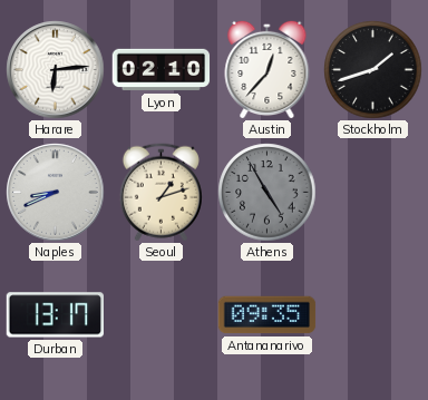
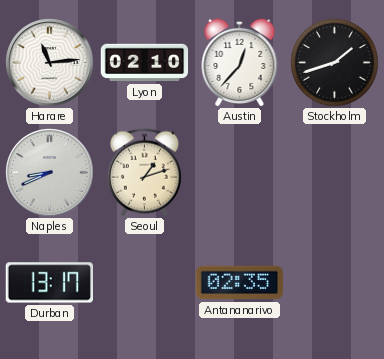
Harare: 6:14 -> 11:14 (50, 63)
Athens: 4:55 -> none (267, 193)
Antananarivo: 09:35 -> 02:35 (240, 283)
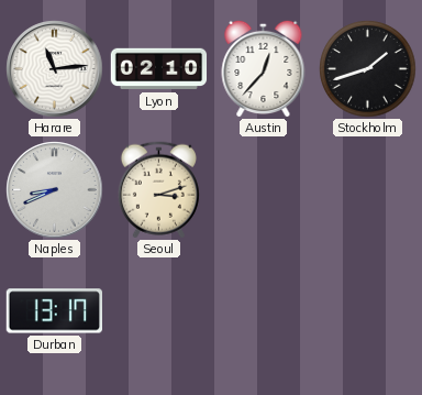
Seoul: 1:12 -> 3:12 (158, 190)
Antananarivo: 02:35 -> none (240, 283)
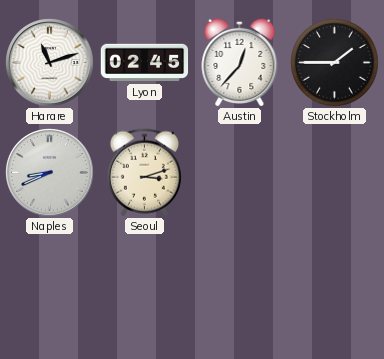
Harare: 11:14 -> 11:12 (50, 63)
Lyon: 02:10 -> 02:45 (145, 63)
Stockholm: 1:42 -> 1:45 (335, 63)
Durban: 13:17 -> none (54, 311)
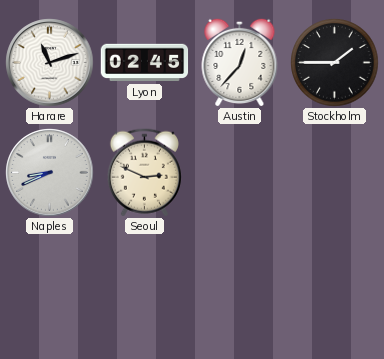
Seoul: 3:12 -> 2:49 (144, 173)
